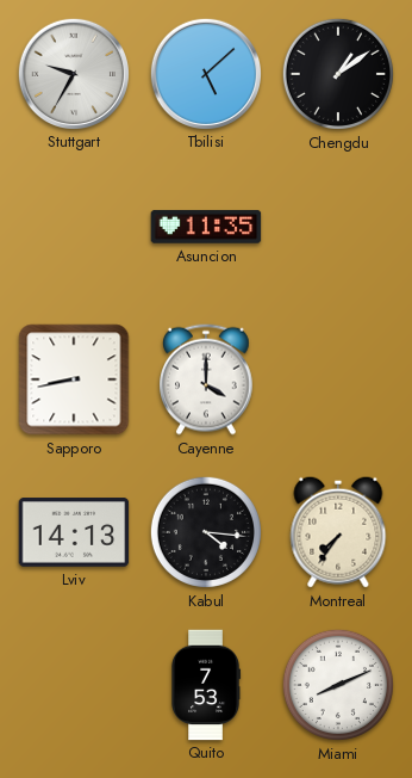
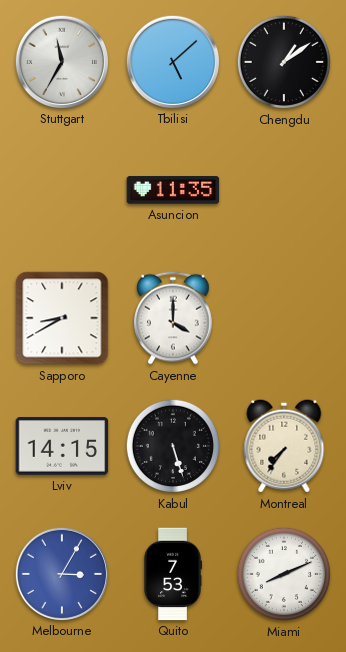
Stuttgart: 9:35 -> 11:35 (61, 61)
Sapporo: 8:43 -> 8:40 (62, 318)
Lviv: 14:13 -> 14:15 (62, 446)
Kabul: 4:16 -> 5:27 (173, 446)
Melbourne: none -> 3:05 (61, 573)
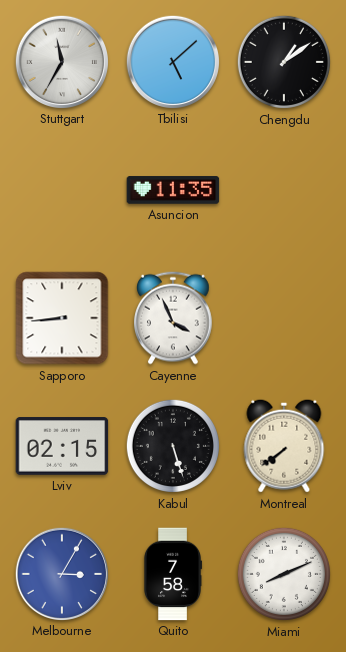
Sapporo: 8:40 -> 8:44 (62, 318)
Cayenne: 4:00 -> 3:56 (174, 318)
Lviv: 14:15 -> 02:15 (62, 446)
Montreal: 7:36 -> 7:39 (284, 446)
Quito: 7:53 -> 7:58 (173, 574)
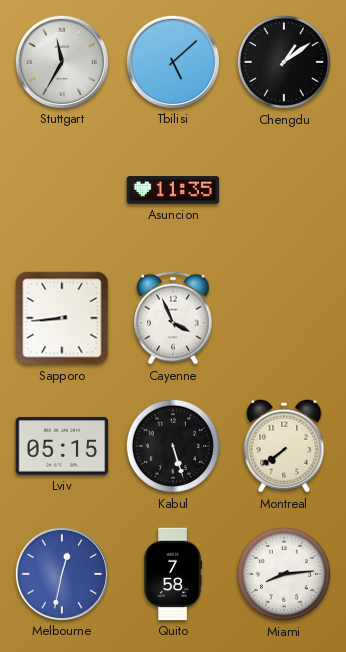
Lviv: 02:15 -> 05:15 (62, 446)
Melbourne: 3:05 -> 12:32 (61, 573)
Miami: 8:11 -> 8:14 (284, 574)
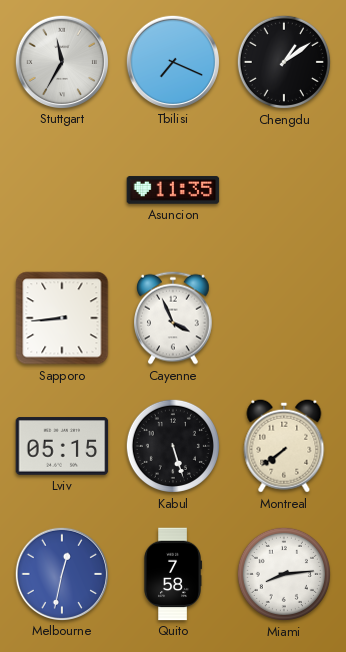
Tbilisi: 5:08 -> 7:19 (172, 61)
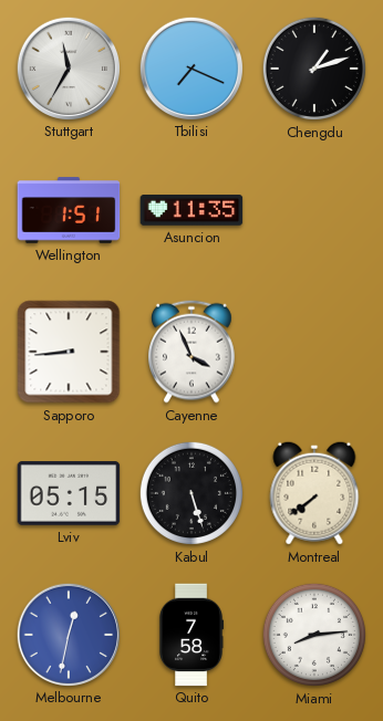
Chengdu: 1:09 -> 1:12 (314, 69)
Wellington: none -> 1:51 (69, 210)
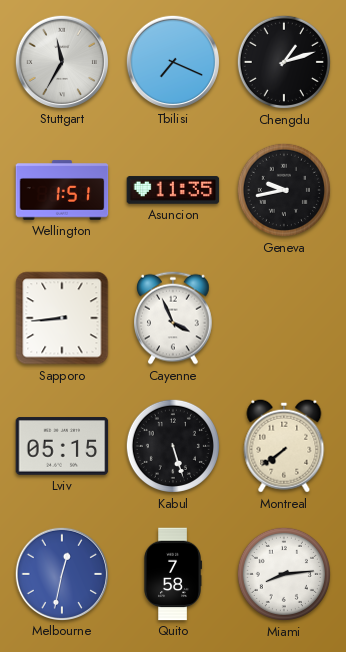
Geneva: none -> 9:43 (284, 190)
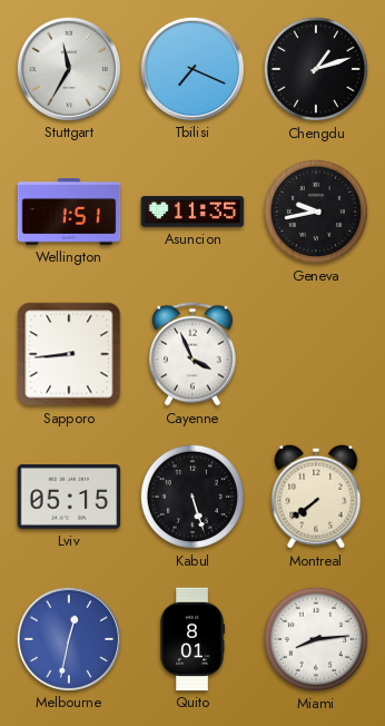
Quito: 7:58 -> 8:01 (192, 639)
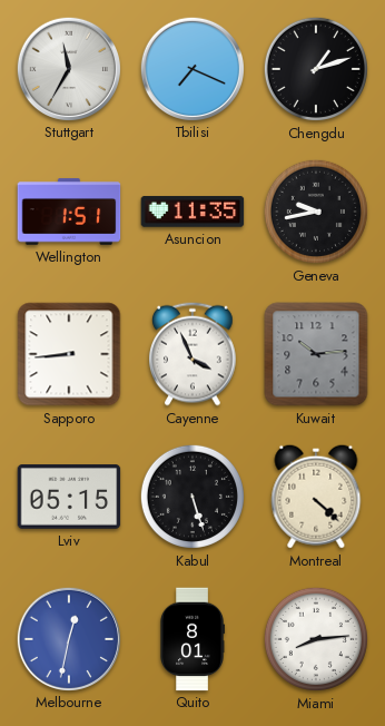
Kuwait: none -> 10:14 (316, 354)
Montreal: 7:39 -> 4:22 (316, 497)
